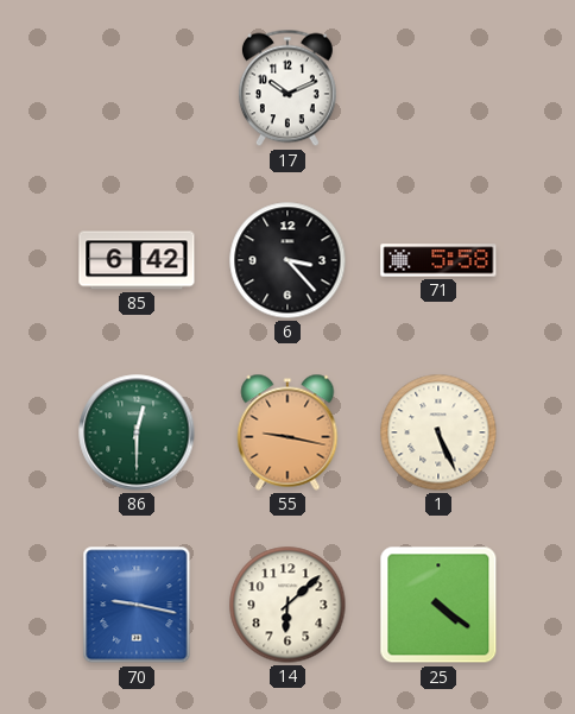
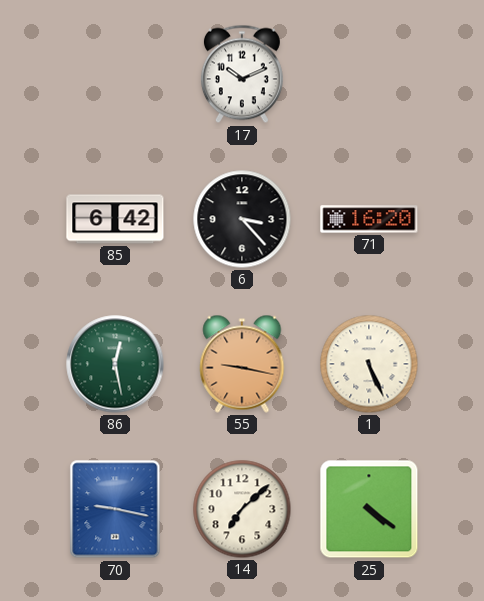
71: 5:58 -> 16:20 (369, 219)
86: 12:30 -> 12:28 (115, 364)
14: 6:08 -> 7:08 (242, 509)
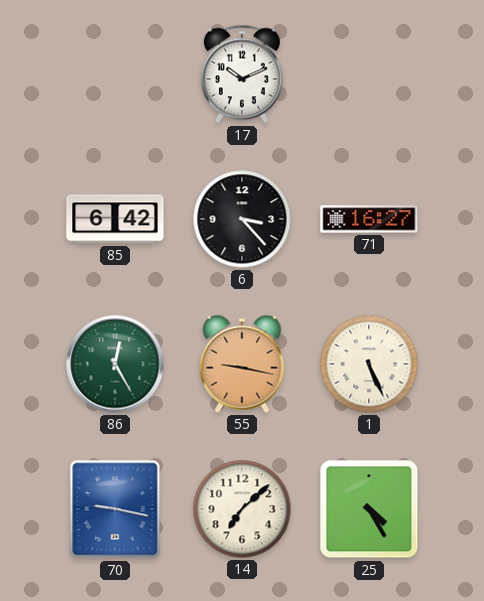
71: 16:20 -> 16:27 (369, 219)
86: 12:28 -> 12:25 (115, 364)
25: 4:21 -> 4:25 (369, 509)
